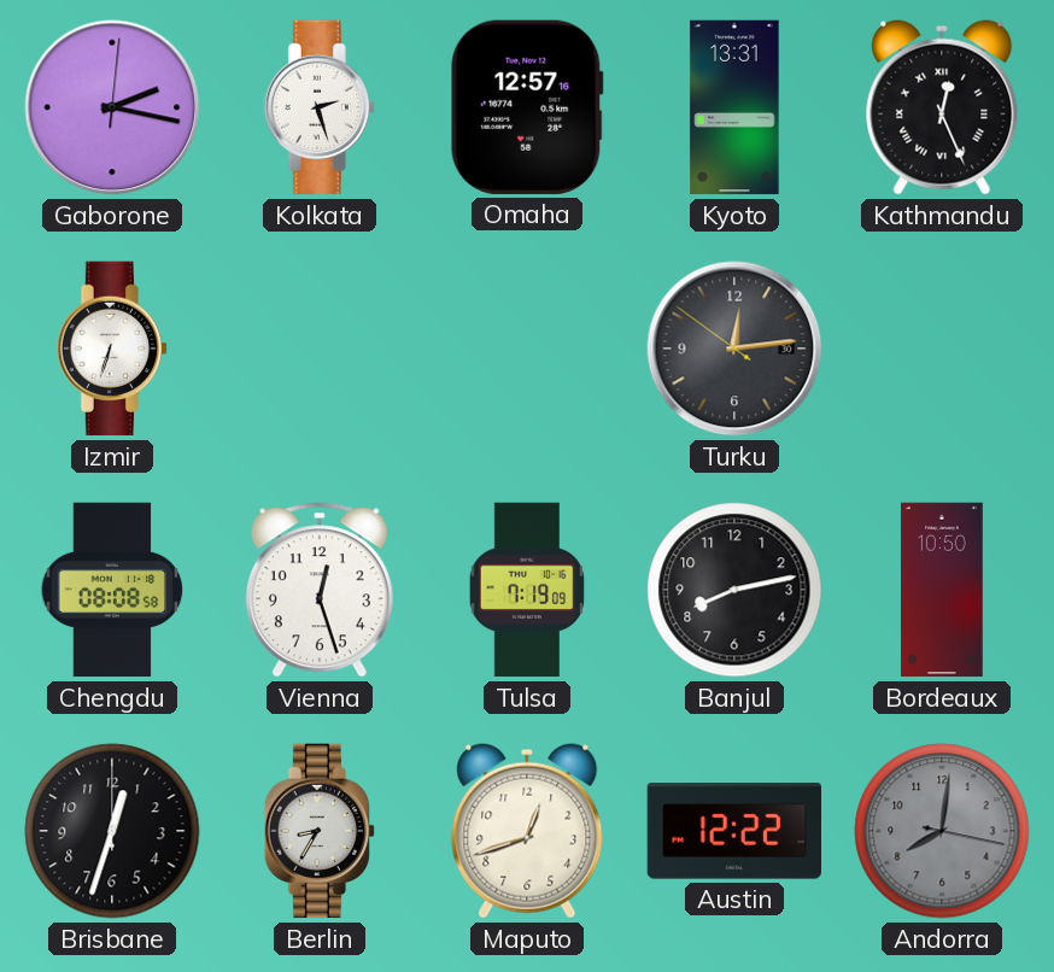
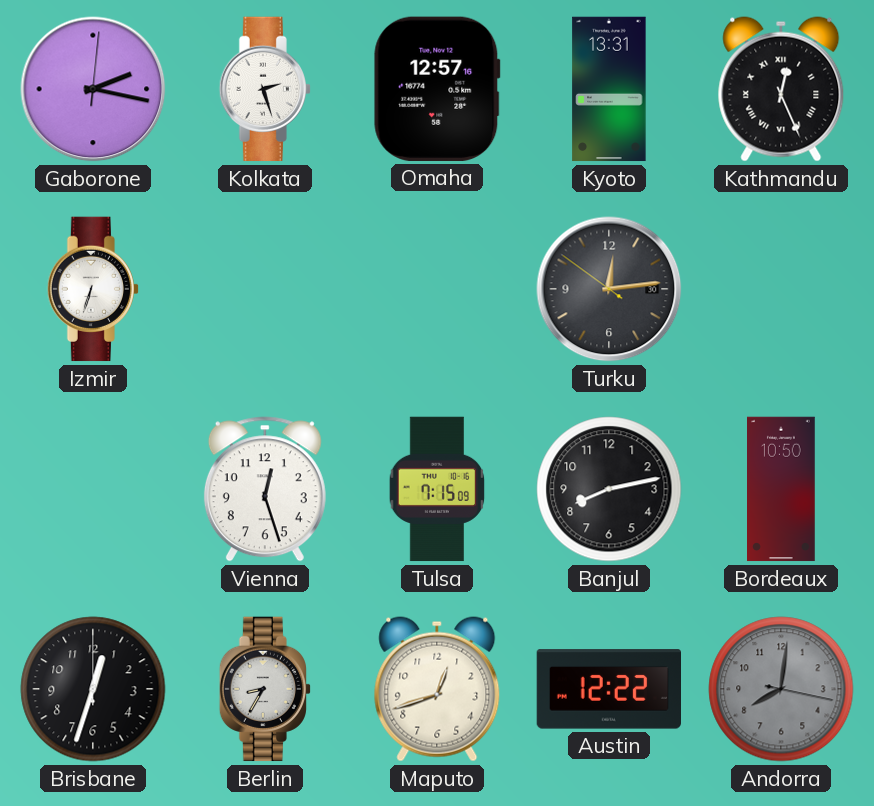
Chengdu: 08:08 -> none (112, 590)
Tulsa: 7:19 -> 7:15 (437, 489)
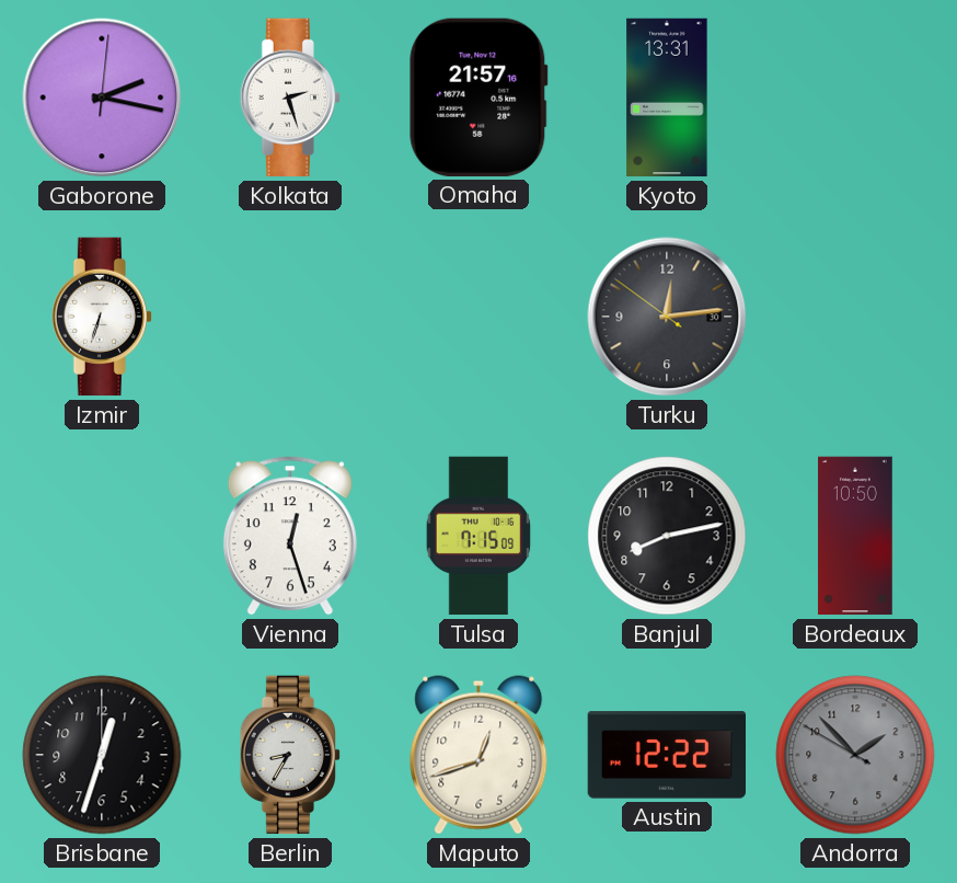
Omaha: 12:57 -> 21:57 (479, 98)
Kathmandu: 12:26 -> none (781, 89)
Andorra: 8:01 -> 1:52 (855, 755)
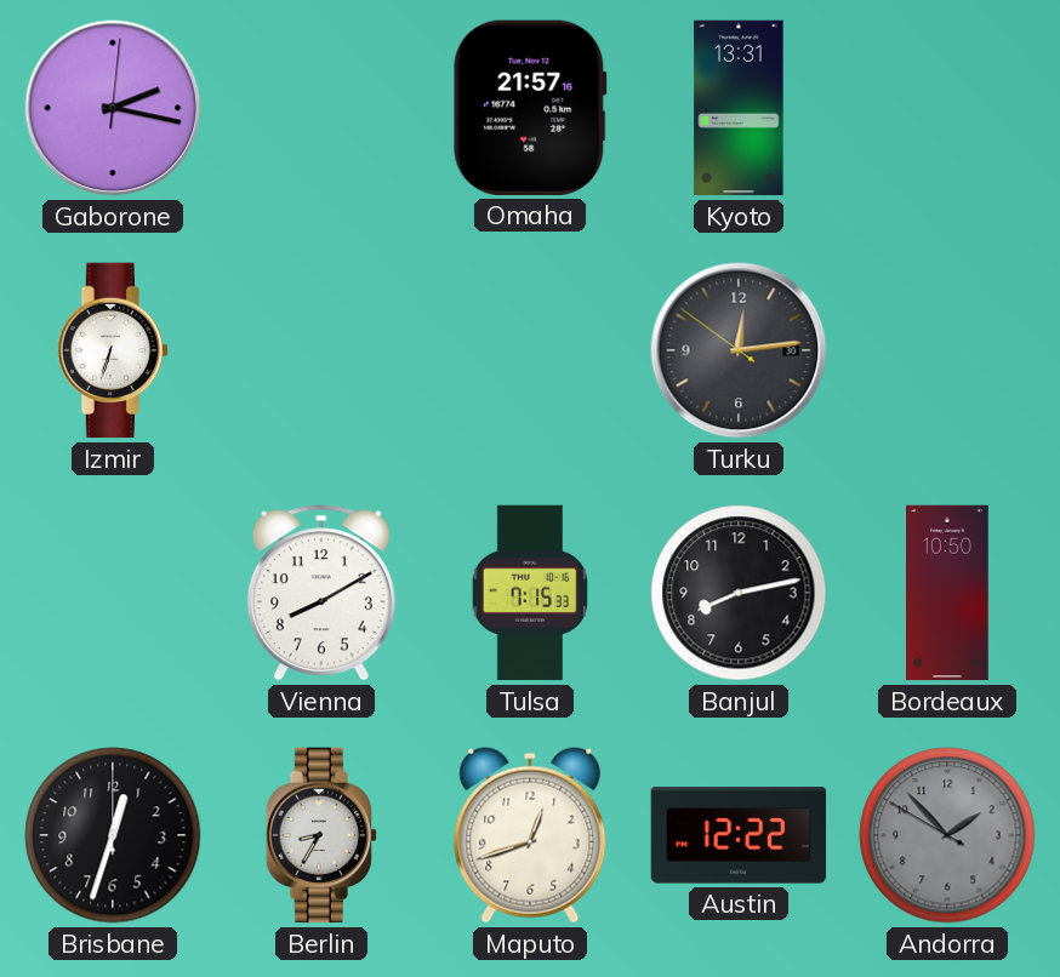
Kolkata: 2:27 -> none (289, 98)
Vienna: 12:27 -> 8:10 (321, 593)
Tulsa: 7:15:09 -> 7:15:33 (530, 593)
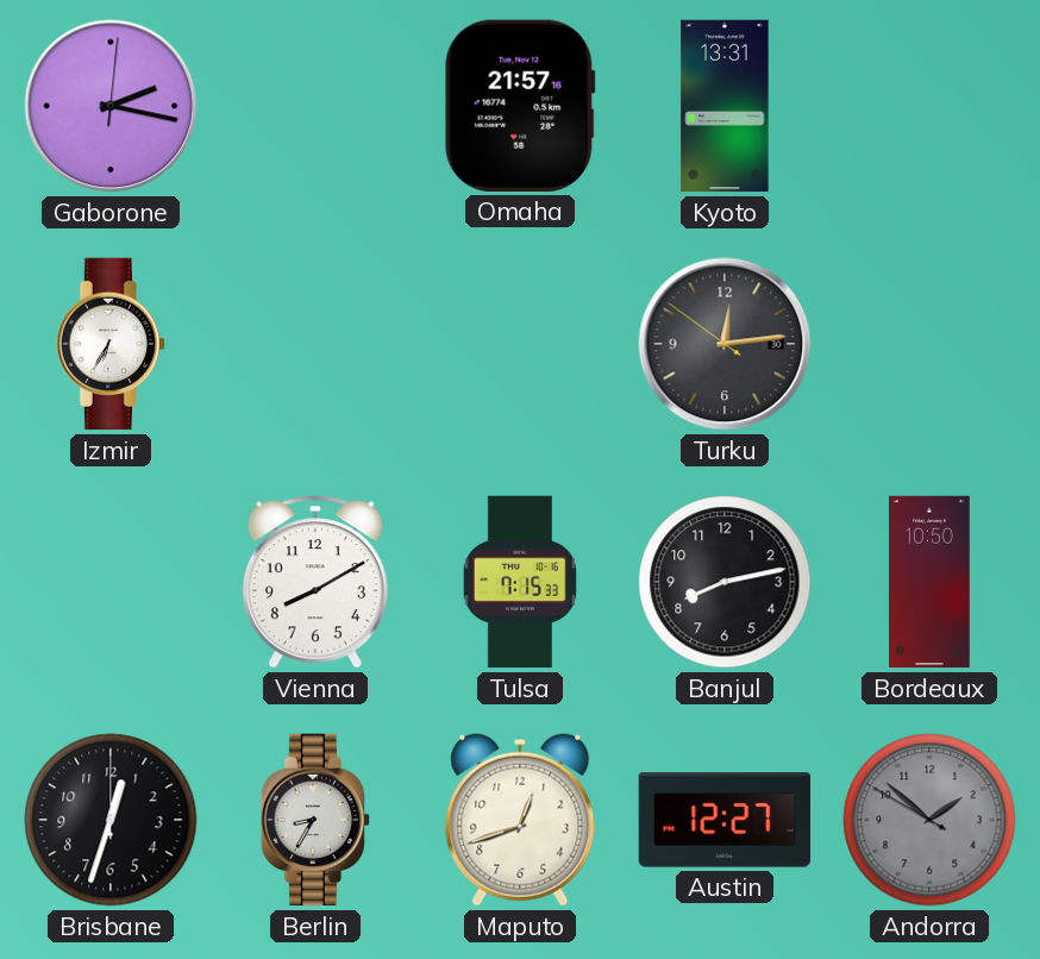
Izmir: 6:33 -> 6:35 (109, 344)
Austin: 12:22 -> 12:27 (723, 820)
Andorra: 1:52 -> 1:51 (929, 820)
